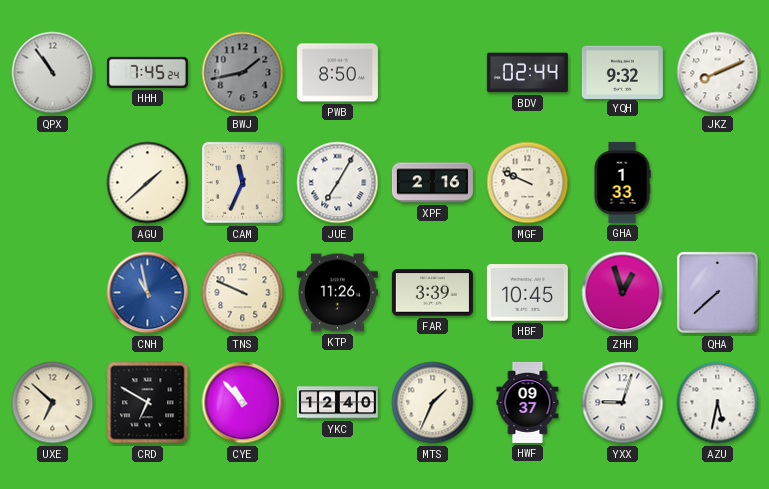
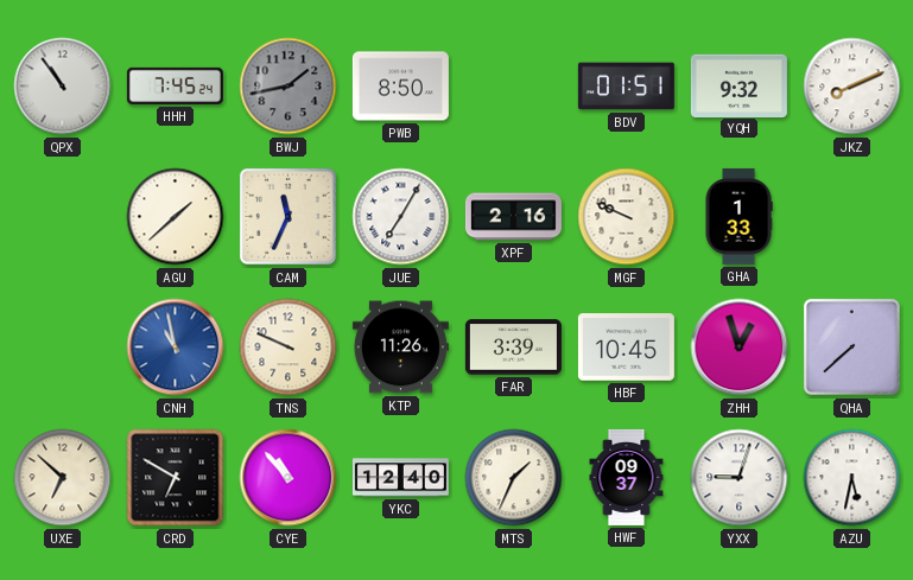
BDV: 02:44 -> 01:51 (626, 87)
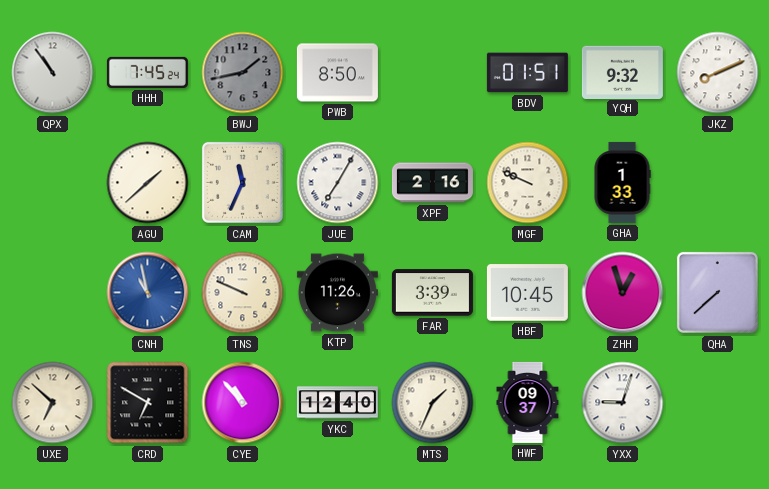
AZU: 5:32 -> none (852, 478)
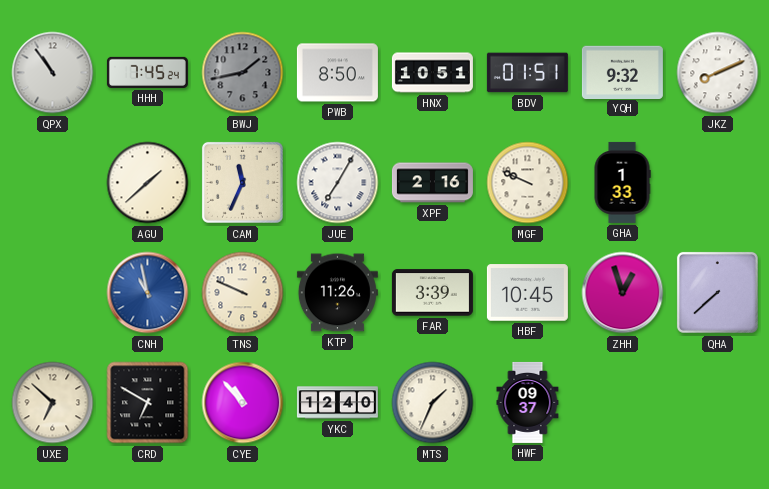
HNX: none -> 10:51 (432, 73)
YXX: 9:03 -> none (623, 403)
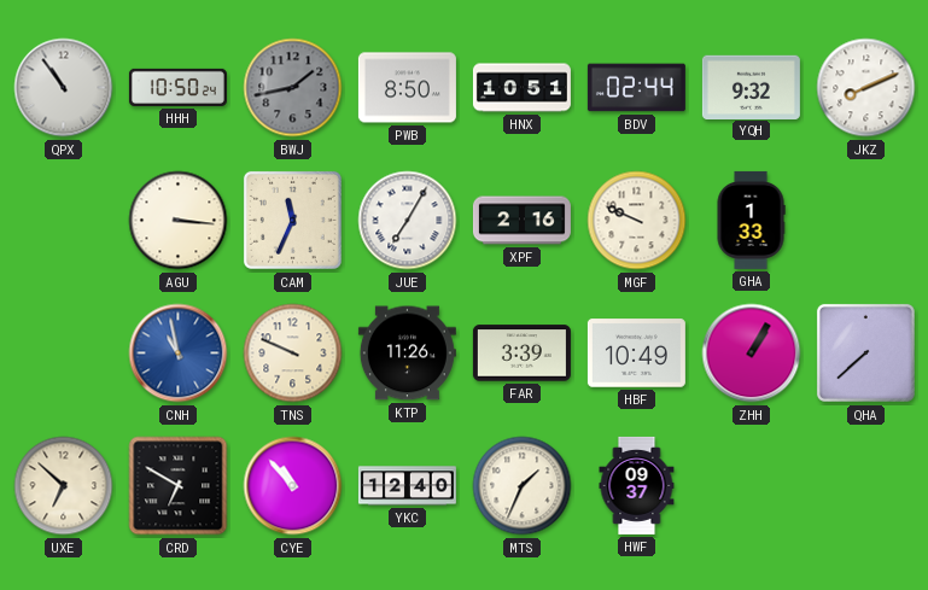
HHH: 7:45 -> 10:50 (177, 87)
BDV: 01:51 -> 02:44 (636, 88)
AGU: 1:38 -> 3:16 (179, 221)
HBF: 10:45 -> 10:49 (636, 354)
ZHH: 12:57 -> 1:05 (752, 354)
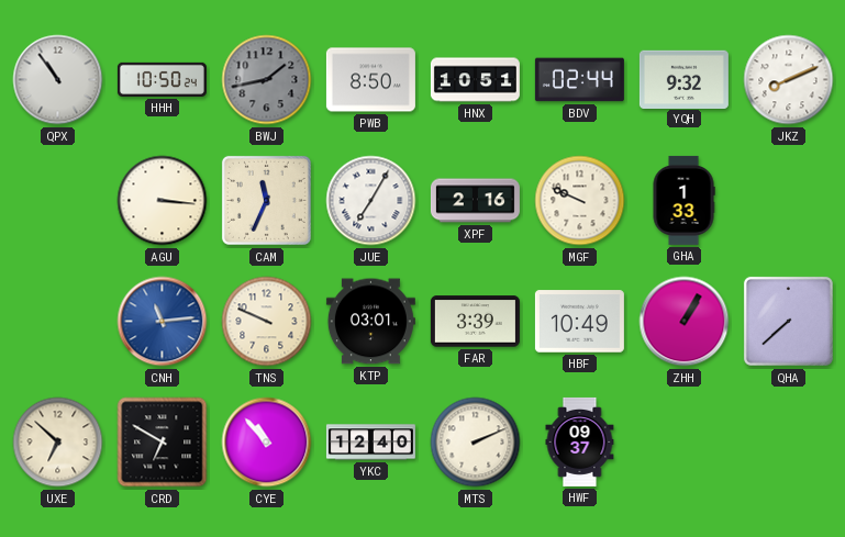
CNH: 10:58 -> 11:14 (163, 322)
KTP: 11:26 -> 03:01 (370, 322)
MTS: 1:34 -> 2:11 (476, 443)
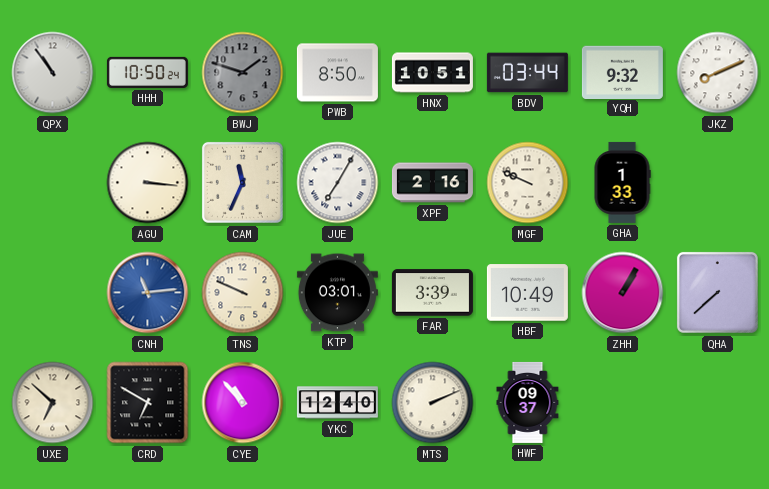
BWJ: 1:43 -> 1:48 (243, 73)
BDV: 02:44 -> 03:44 (527, 73)
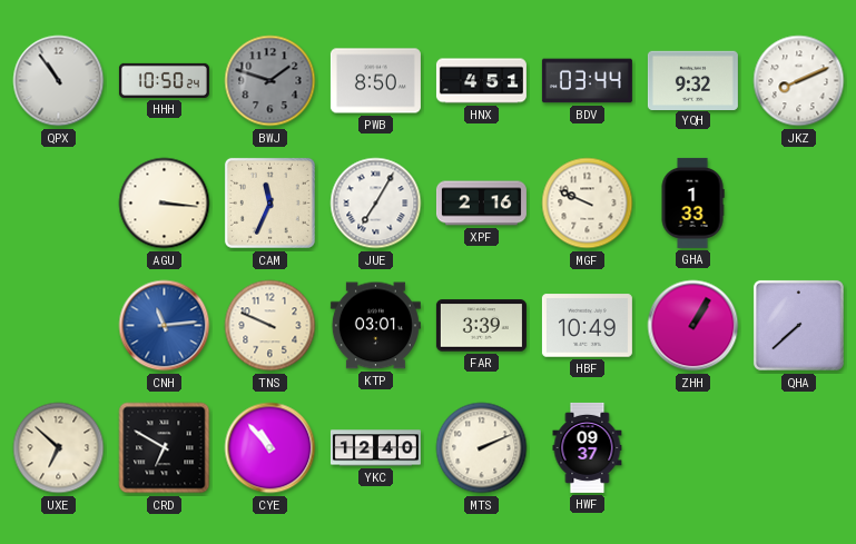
HNX: 10:51 -> 4:51 (481, 81)
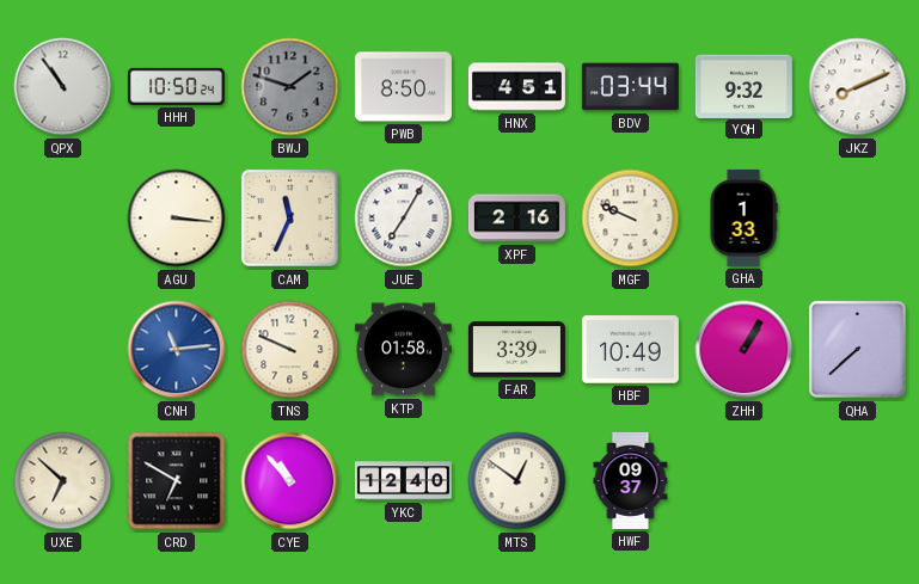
KTP: 03:01 -> 01:58 (403, 350)
MTS: 2:11 -> 12:51 (517, 481)
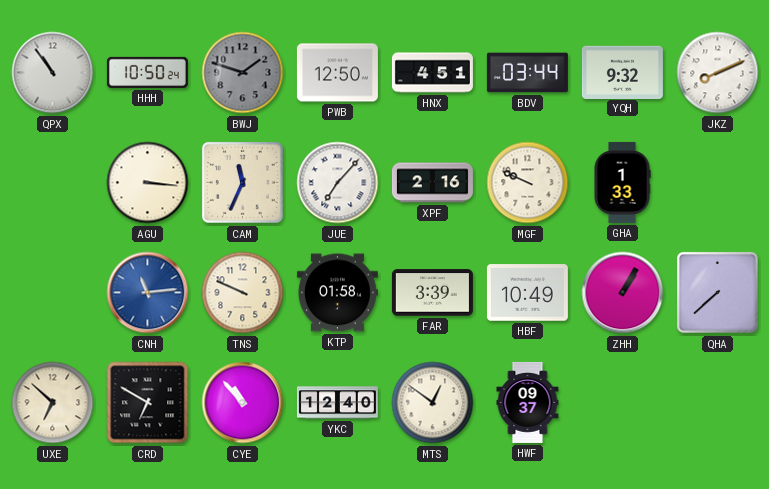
PWB: 8:50 -> 12:50 (337, 73)
JUE: 7:05 -> 7:07 (338, 183)
